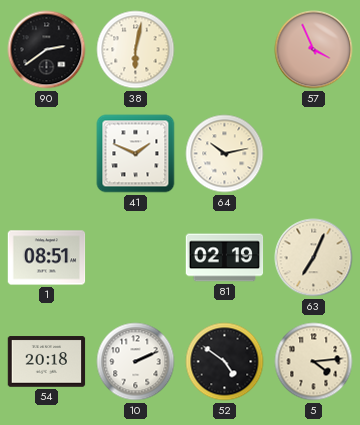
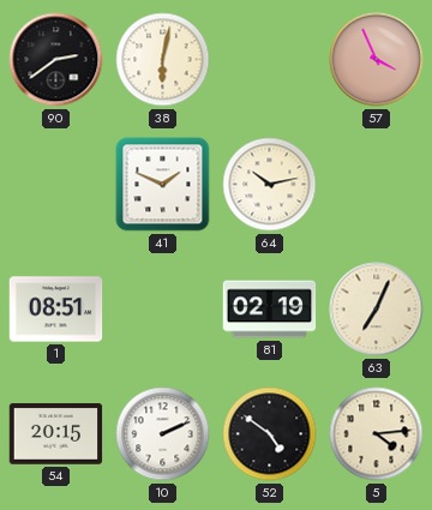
54: 20:18 -> 20:15 (56, 434)
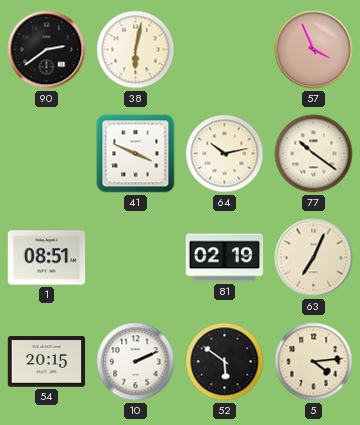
41: 1:49 -> 3:49 (136, 154)
77: none -> 10:21 (314, 154)
52: 4:51 -> 5:51 (225, 362)
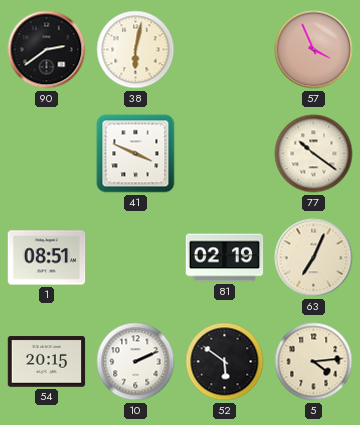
64: 10:13 -> none (225, 154)
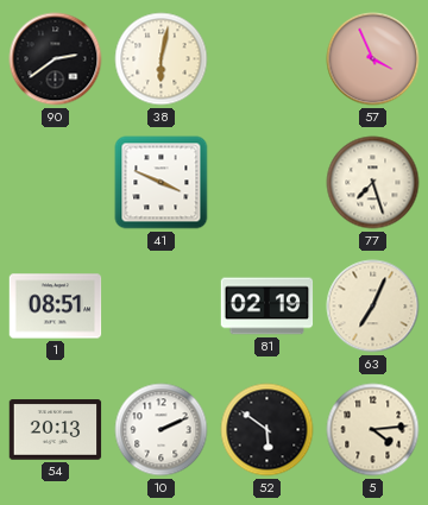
77: 10:21 -> 7:27 (373, 183)
54: 20:15 -> 20:13 (56, 430)
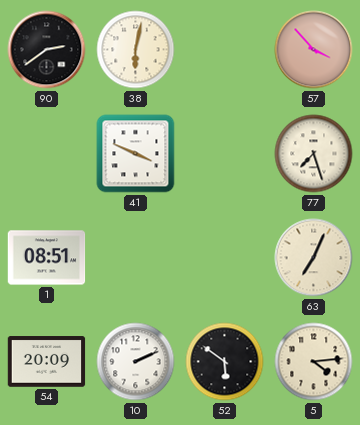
57: 3:56 -> 3:53 (314, 50)
81: 02:19 -> none (267, 307)
54: 20:13 -> 20:09 (47, 362)
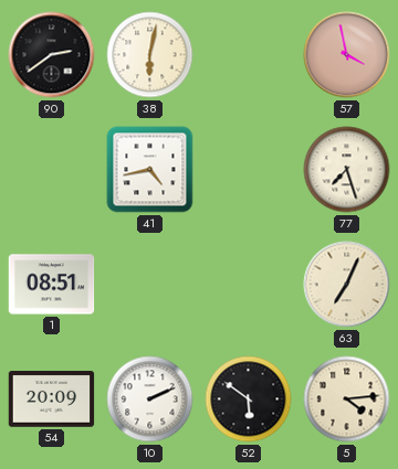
57: 3:53 -> 3:58 (347, 55)
41: 3:49 -> 4:43 (150, 170)
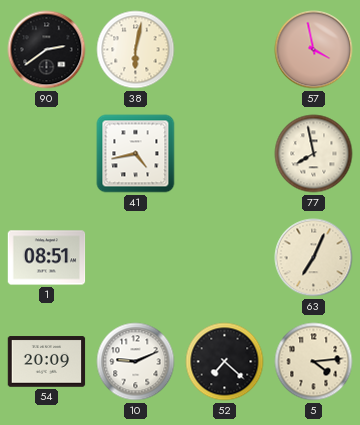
77: 7:27 -> 7:58 (314, 154)
10: 2:11 -> 9:11 (136, 362)
52: 5:51 -> 7:22 (225, 362)
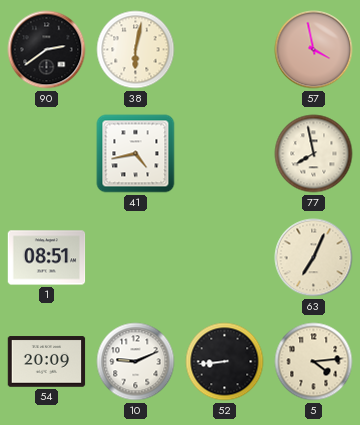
52: 7:22 -> 8:44 (225, 362)
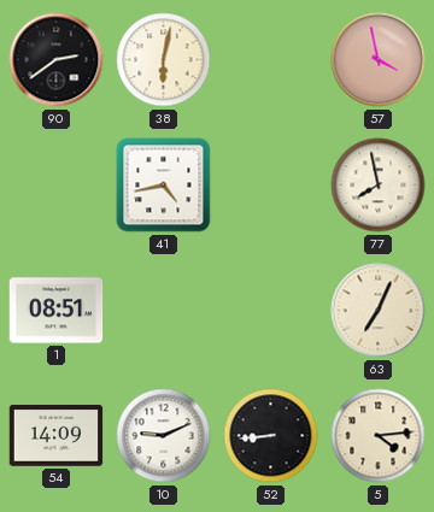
54: 20:09 -> 14:09 (57, 436)
